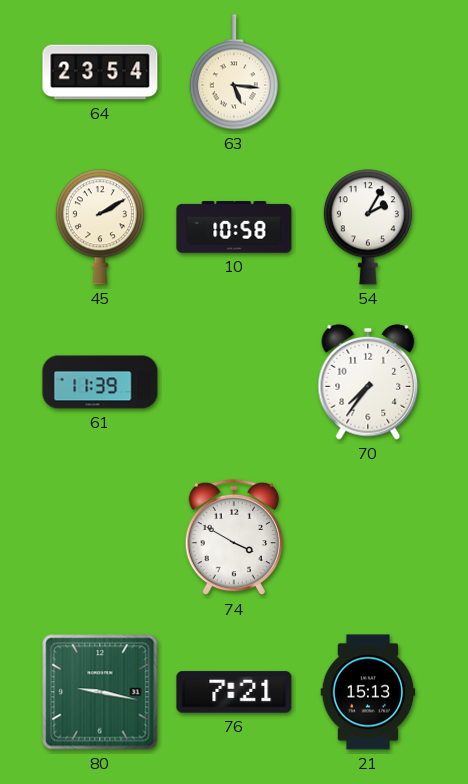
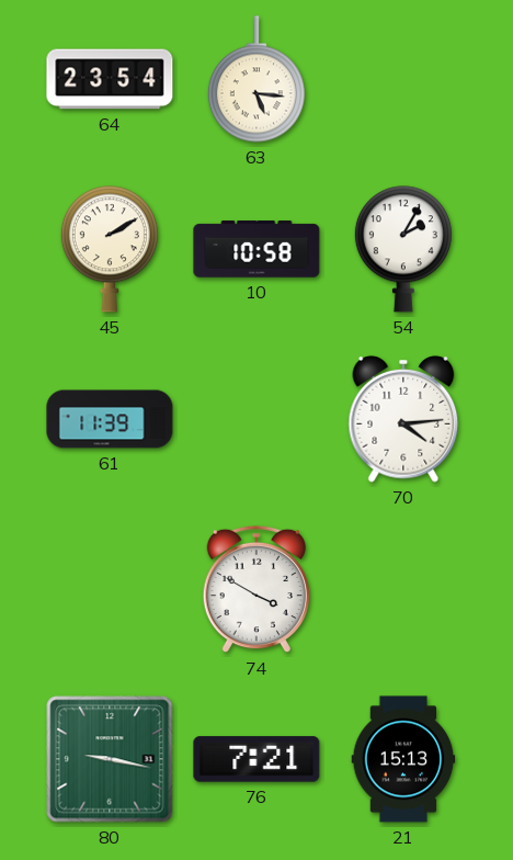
70: 7:36 -> 4:14 (403, 419)
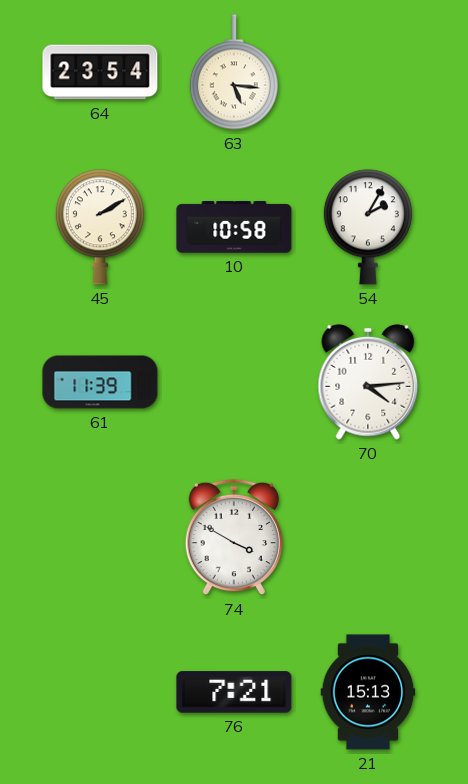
80: 9:17 -> none (110, 759)
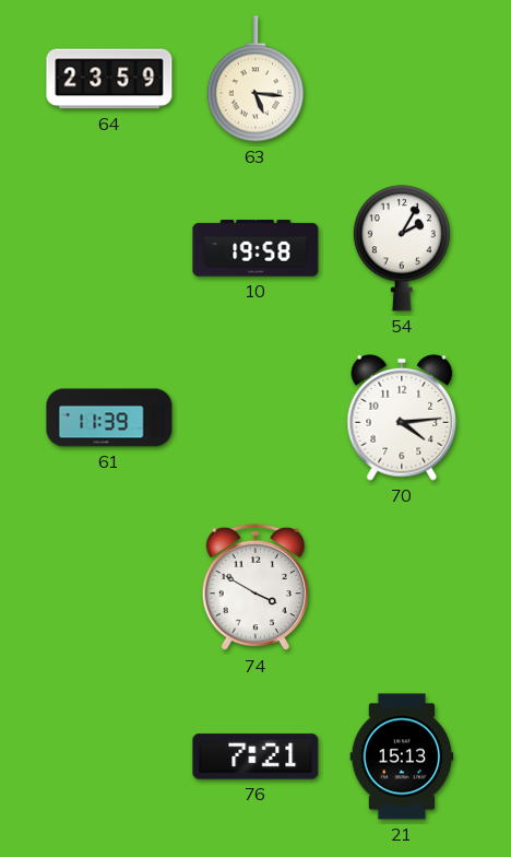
64: 23:54 -> 23:59 (109, 79)
45: 2:10 -> none (100, 227)
10: 10:58 -> 19:58 (255, 248)
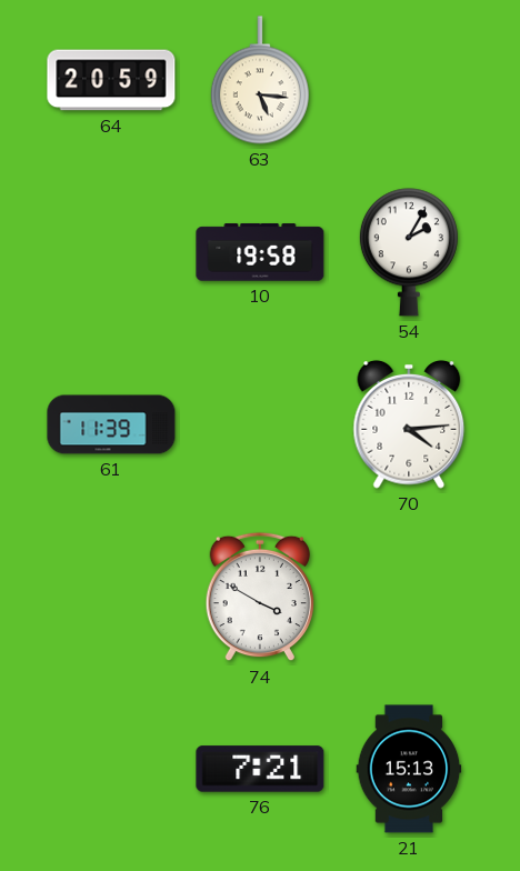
64: 23:59 -> 20:59 (111, 80)
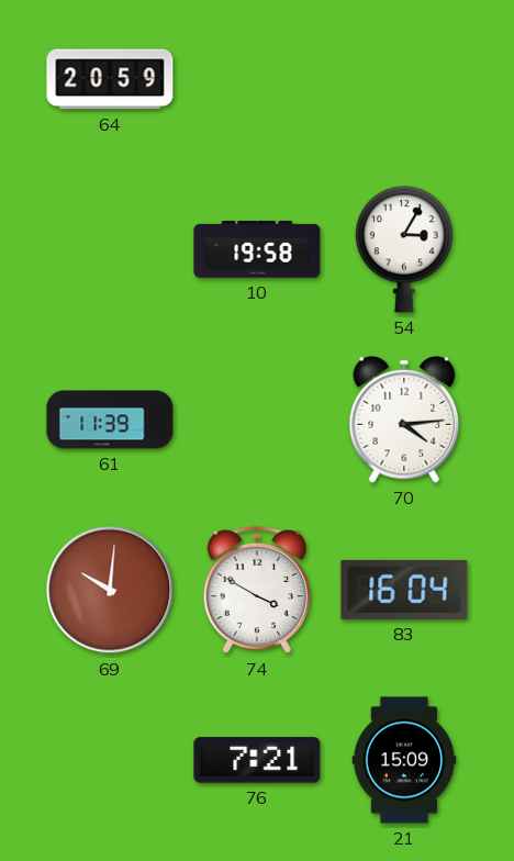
63: 5:16 -> none (260, 80)
54: 2:05 -> 3:05 (404, 249)
69: none -> 10:01 (110, 590)
83: none -> 16:04 (404, 590)
21: 15:13 -> 15:09 (404, 760)
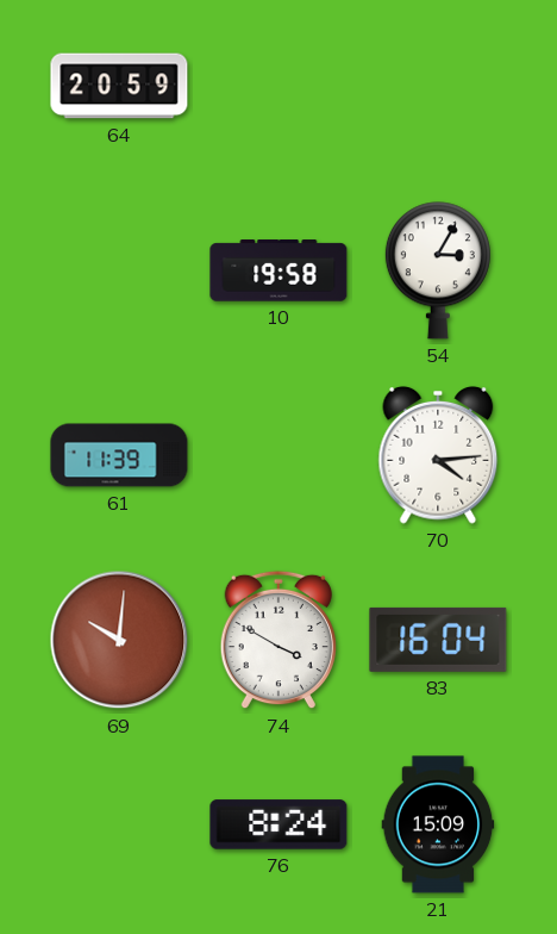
76: 7:21 -> 8:24 (278, 824)
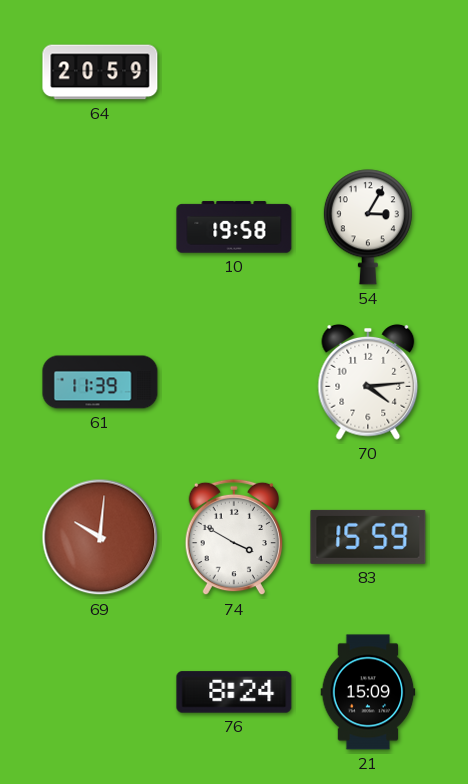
83: 16:04 -> 15:59 (368, 537)
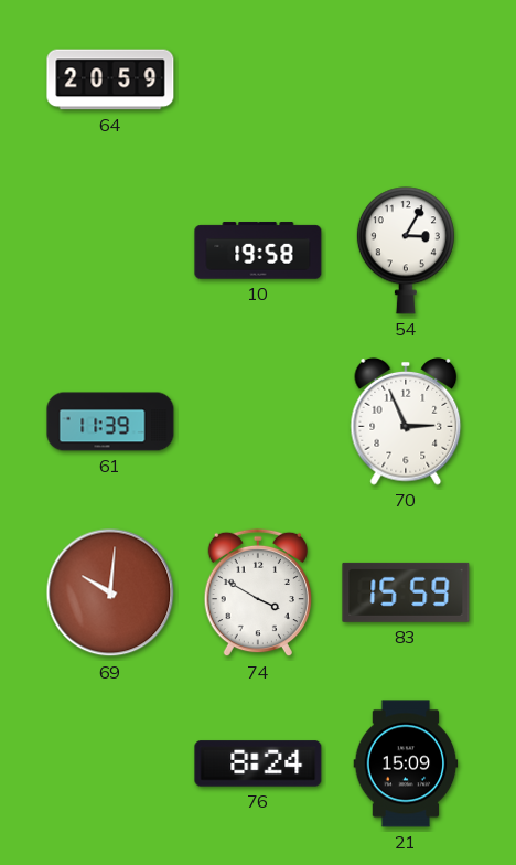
70: 4:14 -> 2:56 (406, 421)
